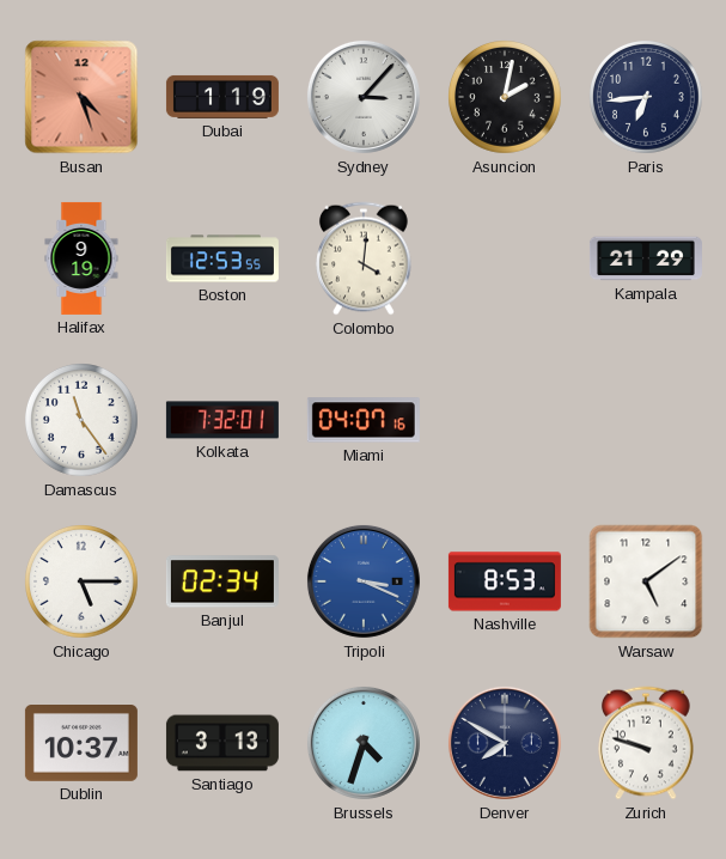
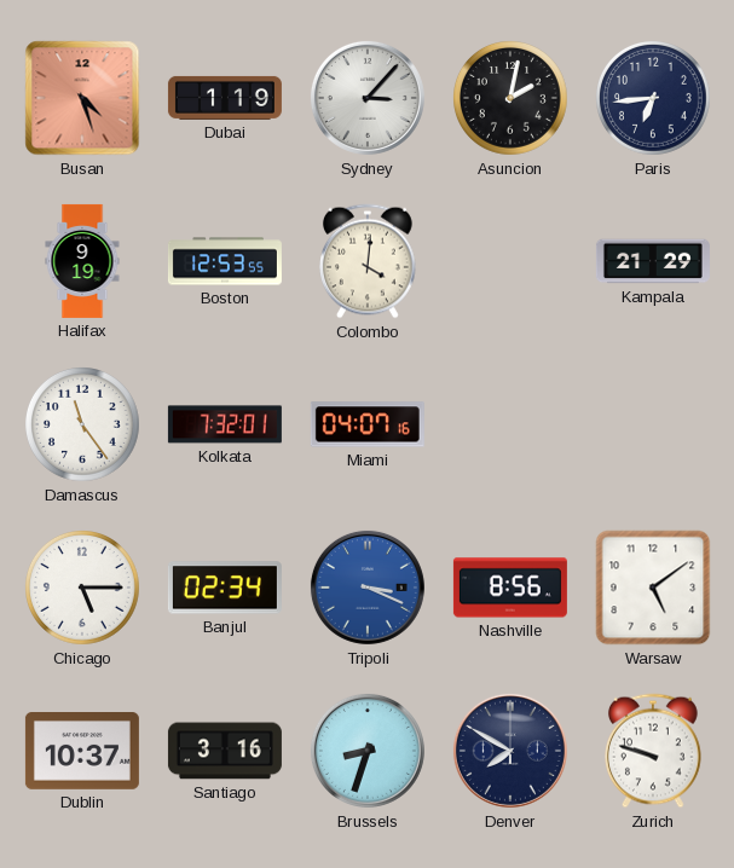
Nashville: 8:53 -> 8:56 (510, 588)
Santiago: 3:13 -> 3:16 (225, 751)
Brussels: 4:33 -> 8:33 (368, 751)
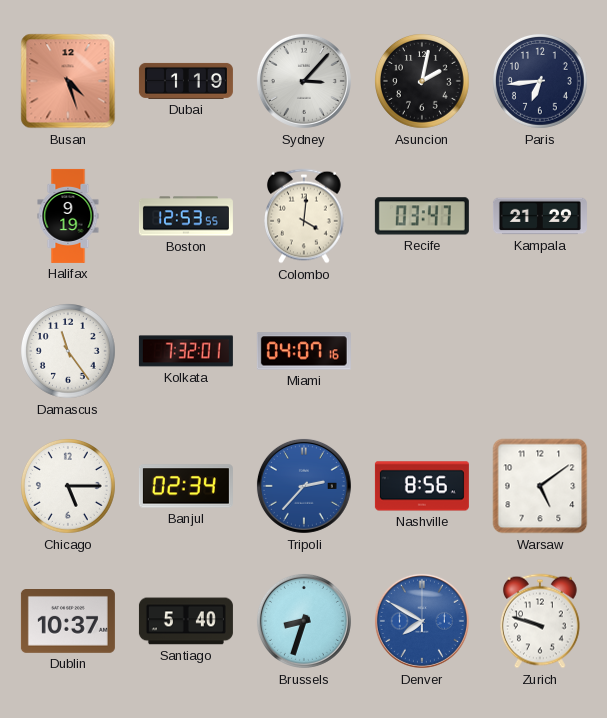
Recife: none -> 03:47 (422, 216)
Tripoli: 3:19 -> 2:37 (304, 486)
Santiago: 3:16 -> 5:40 (186, 621)
Denver dial: navy -> blue (422, 621)
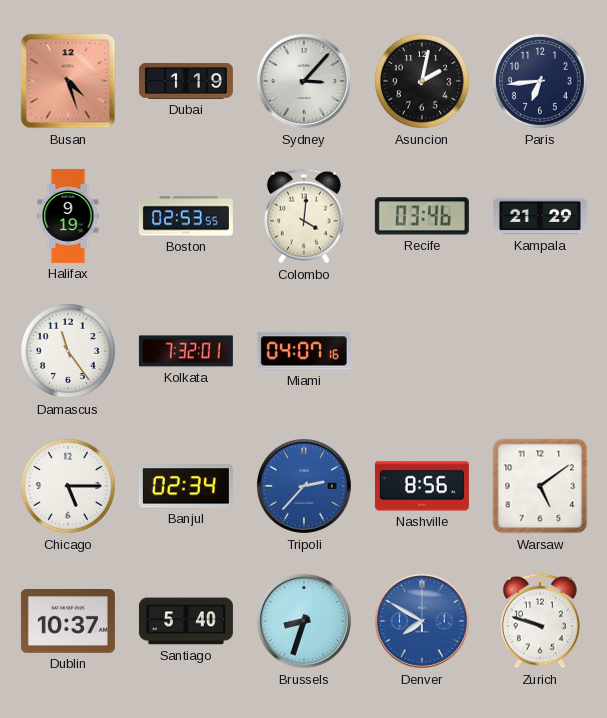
Boston: 12:53 -> 02:53 (186, 216)
Recife: 03:47 -> 03:46 (422, 216)
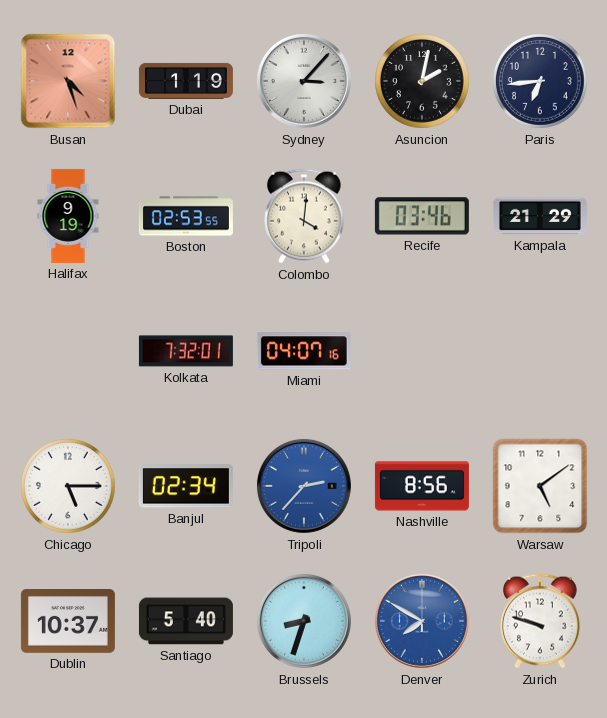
Damascus: 11:24 -> none (69, 352)
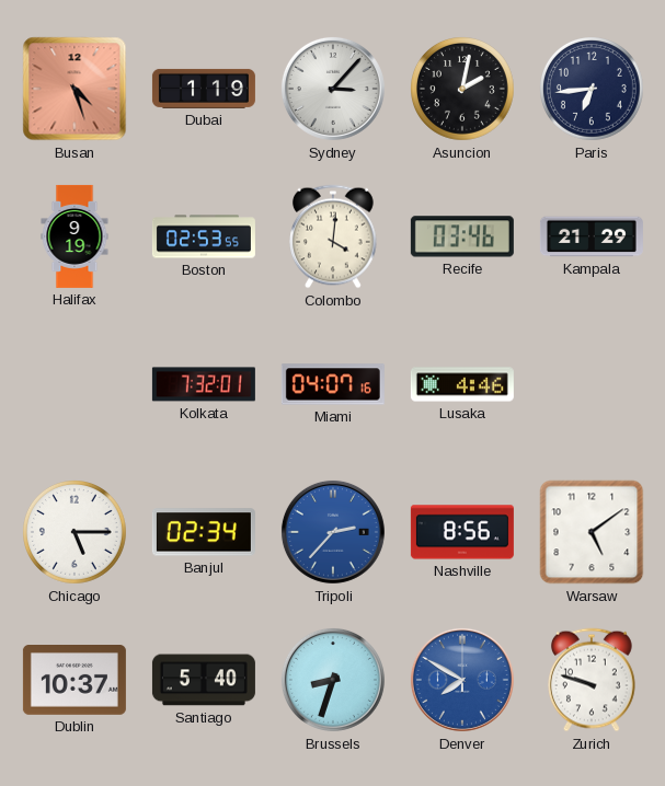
Lusaka: none -> 4:46 (462, 384)
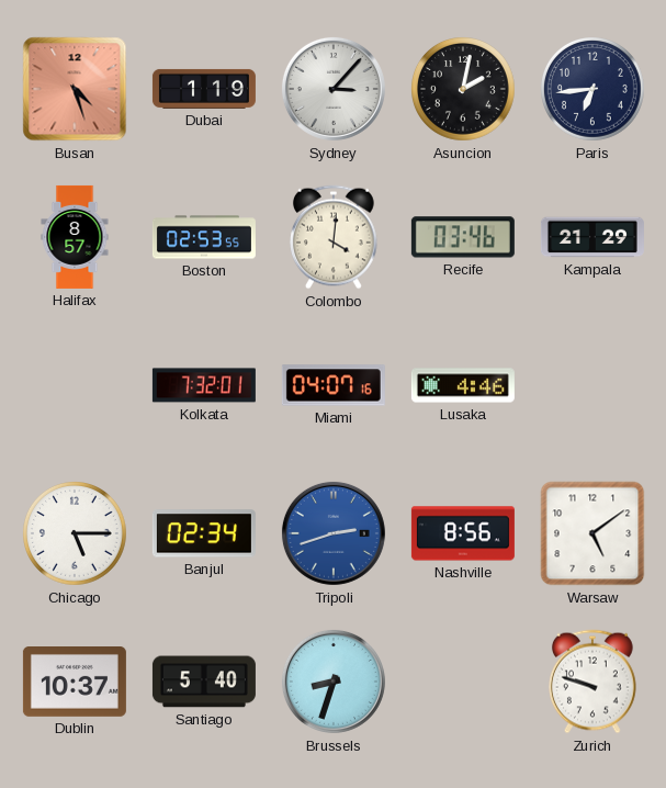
Halifax: 9:19 -> 8:57 (75, 237)
Tripoli: 2:37 -> 2:42 (334, 533)
Denver: 7:50 -> none (462, 680)
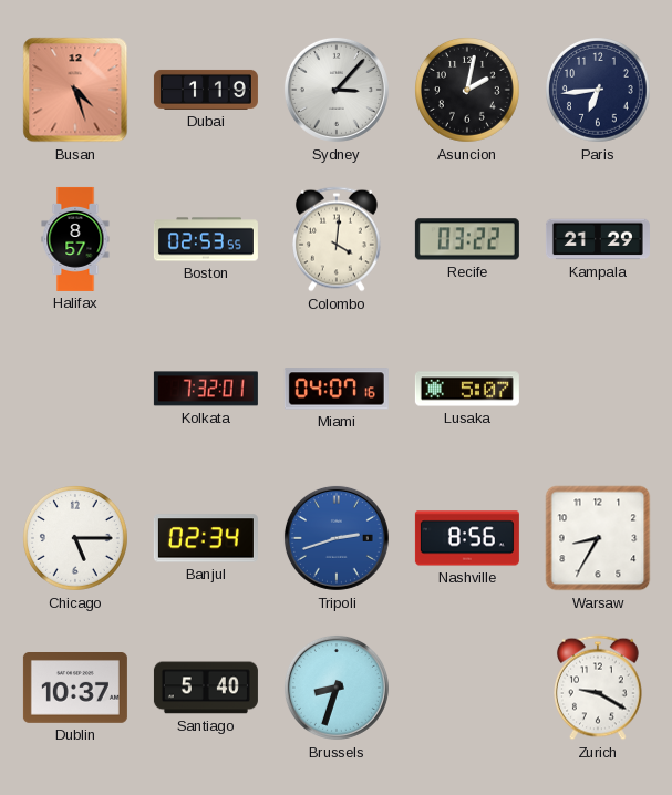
Recife: 03:46 -> 03:22 (467, 239)
Lusaka: 4:46 -> 5:07 (467, 389)
Warsaw: 5:09 -> 8:35 (598, 538)
Zurich: 9:48 -> 9:20 (599, 688)
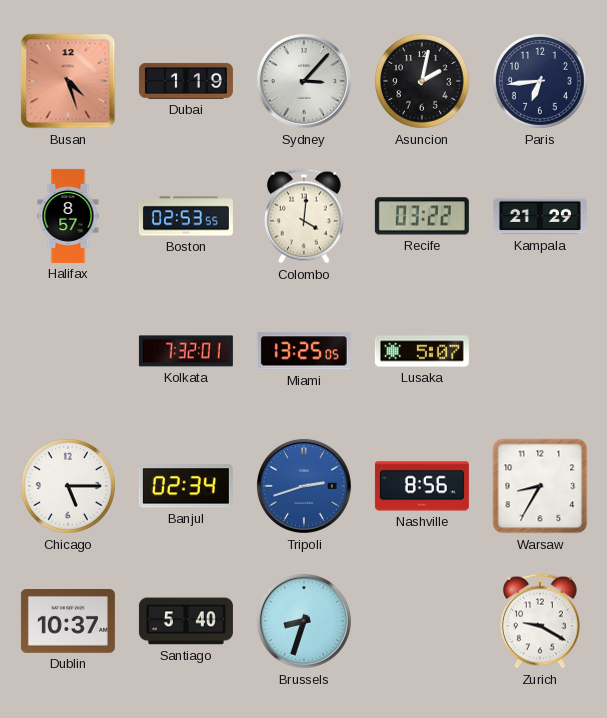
Miami: 04:07 -> 13:25 (304, 351)
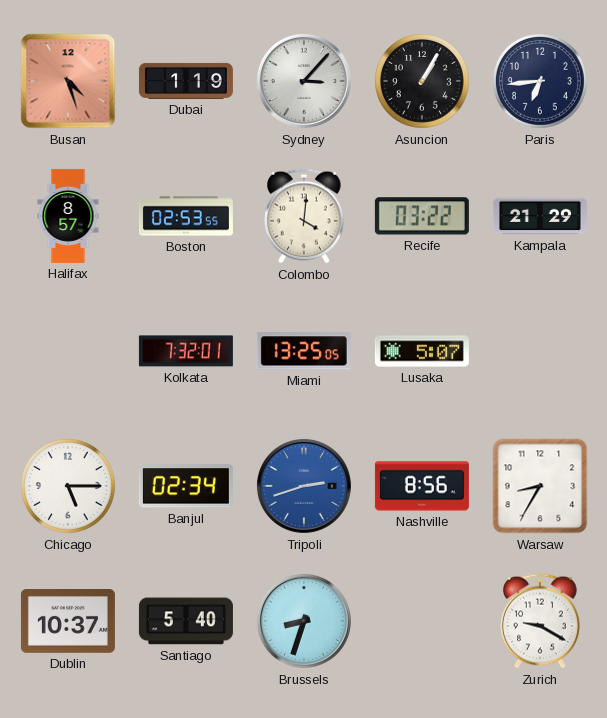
Asuncion: 2:02 -> 1:05 (423, 82)
